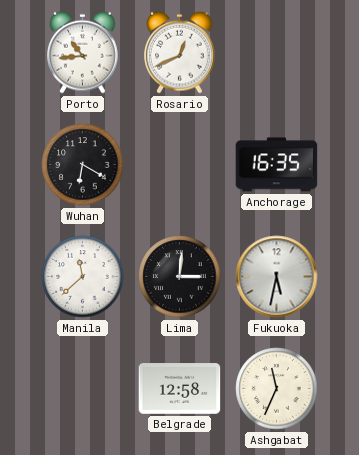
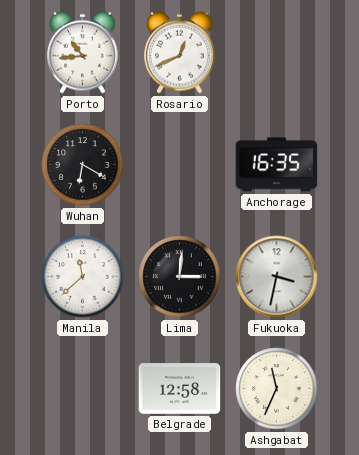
Fukuoka: 5:32 -> 3:32 (277, 277)
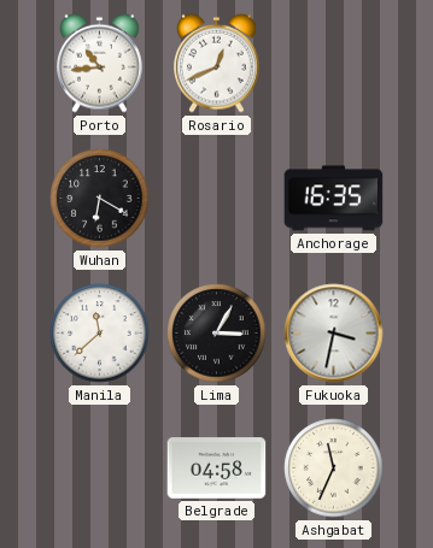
Lima: 3:01 -> 3:05 (217, 334)
Belgrade: 12:58 -> 04:58 (217, 469)
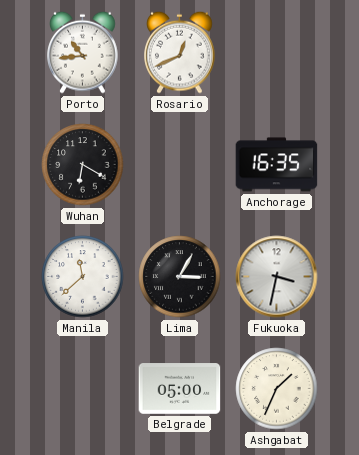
Belgrade: 04:58 -> 05:00 (180, 389)
Ashgabat: 11:34 -> 1:34 (277, 389)
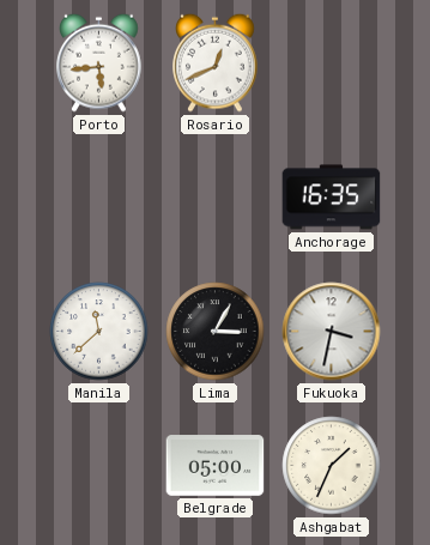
Porto: 10:44 -> 5:44 (99, 62)
Wuhan: 6:20 -> none (83, 165)
